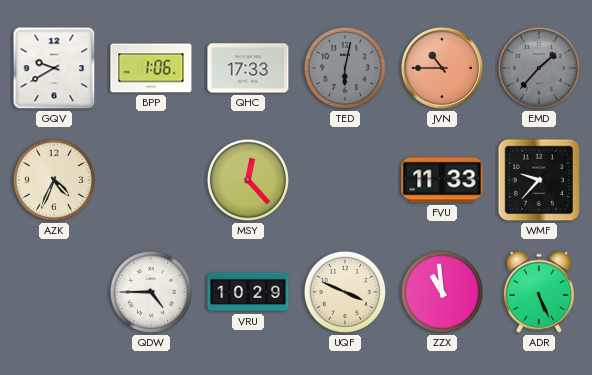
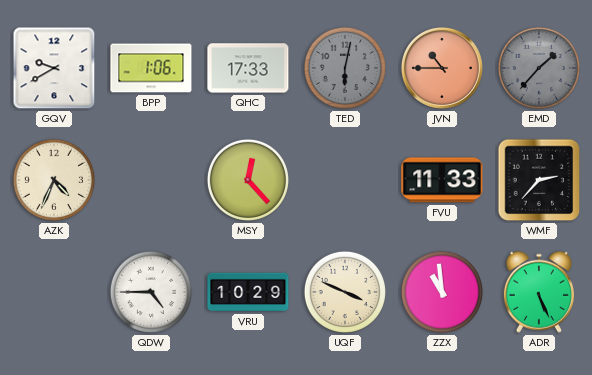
WMF: 9:37 -> 2:37 (539, 180)
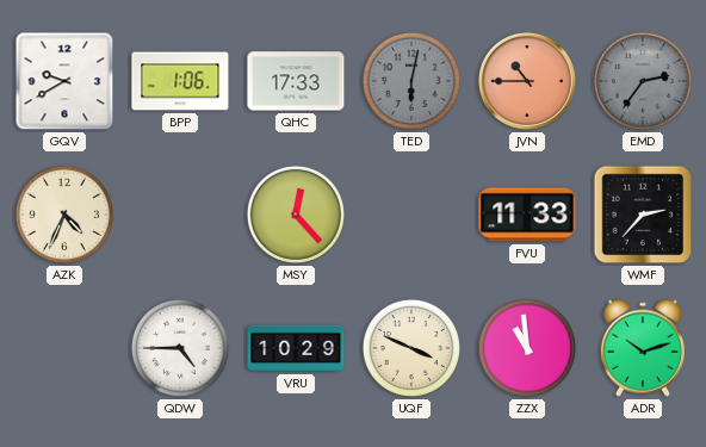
EMD: 1:37 -> 2:36 (643, 81)
ADR: 5:26 -> 10:12 (643, 348)
